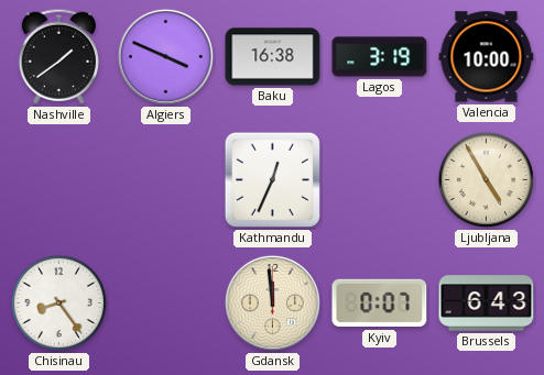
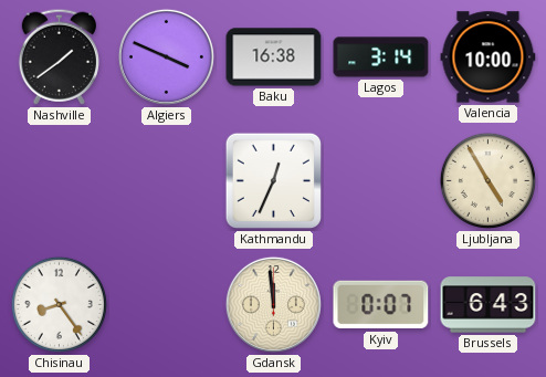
Lagos: 3:19 -> 3:14 (381, 57)
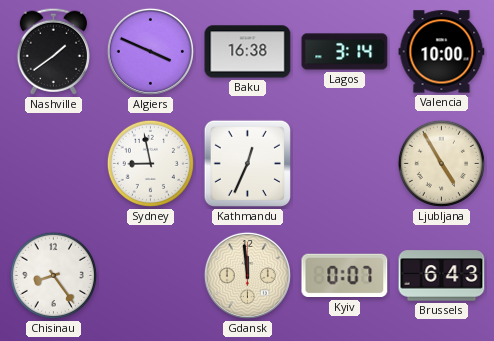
Sydney: none -> 8:58 (150, 163)
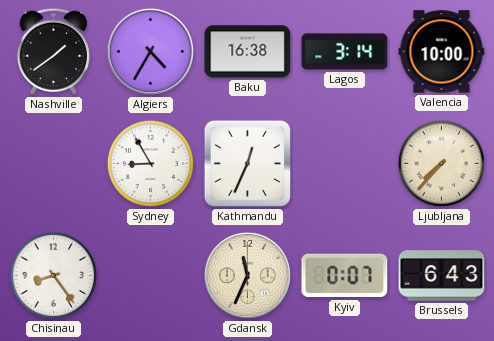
Algiers: 3:49 -> 4:35 (150, 51)
Sydney: 8:58 -> 8:55 (150, 163)
Ljubljana: 4:55 -> 7:37 (441, 163)
Gdansk: 11:59 -> 11:34 (247, 275)
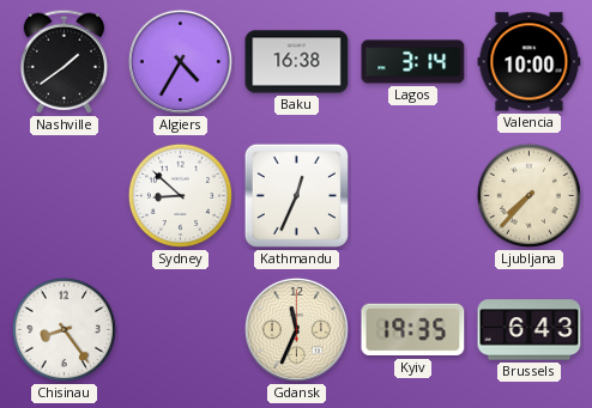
Sydney: 8:55 -> 8:52 (180, 195)
Kyiv: 0:07 -> 19:35 (413, 330)
